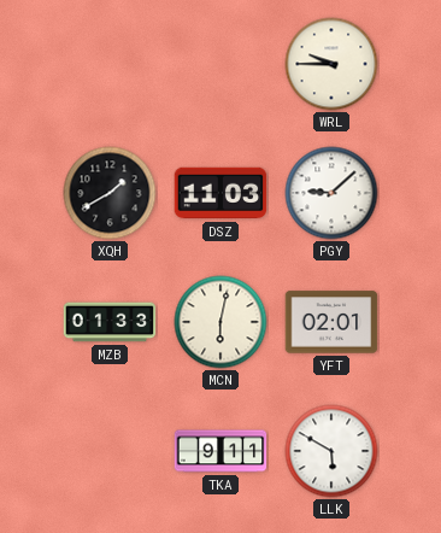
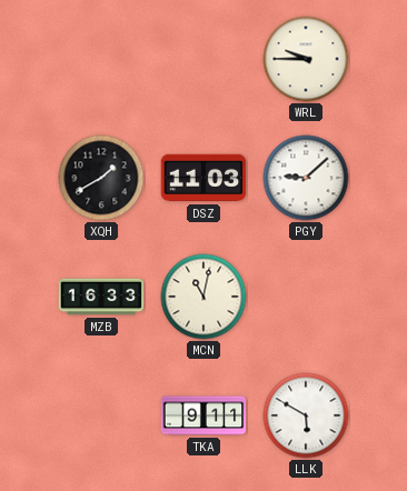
MZB: 01:33 -> 16:33 (101, 297)
MCN: 6:02 -> 11:02 (203, 297)
YFT: 02:01 -> none (331, 322)
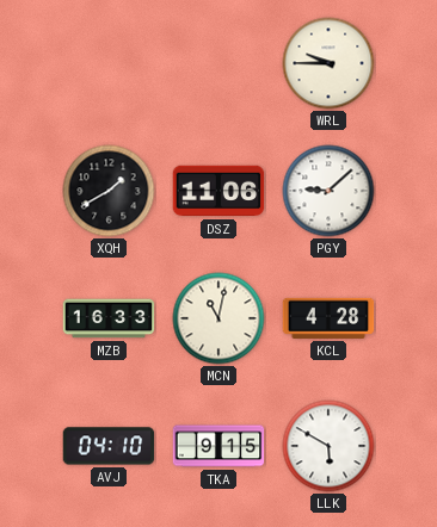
DSZ: 11:03 -> 11:06 (219, 191)
KCL: none -> 4:28 (328, 318)
AVJ: none -> 04:10 (109, 446)
TKA: 9:11 -> 9:15 (219, 446)
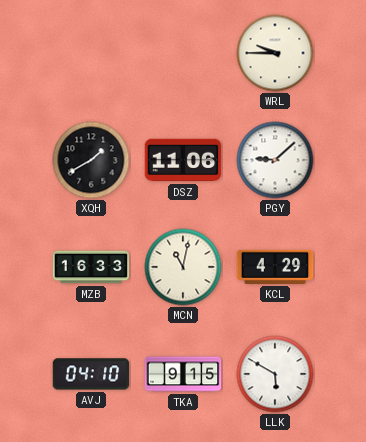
KCL: 4:28 -> 4:29 (275, 267)
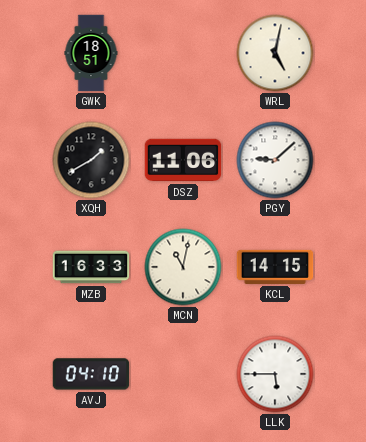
GWK: none -> 18:51 (91, 53)
WRL: 9:45 -> 5:02 (275, 53)
KCL: 4:29 -> 14:15 (275, 267)
TKA: 9:15 -> none (183, 374)
LLK: 5:50 -> 5:45 (275, 374)
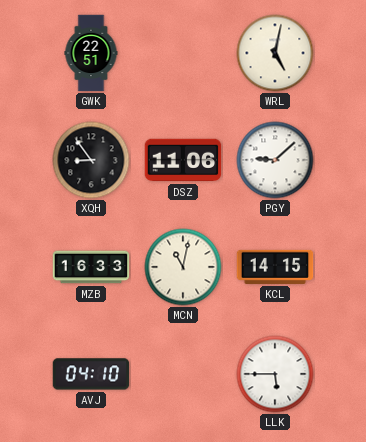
GWK: 18:51 -> 22:51 (91, 53)
XQH: 1:40 -> 8:54 (91, 160)
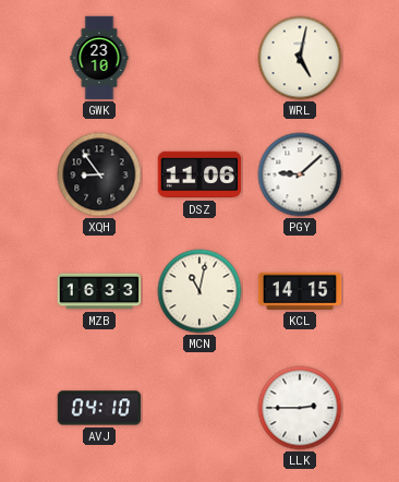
GWK: 22:51 -> 23:10 (99, 58)
LLK: 5:45 -> 2:45 (300, 408)
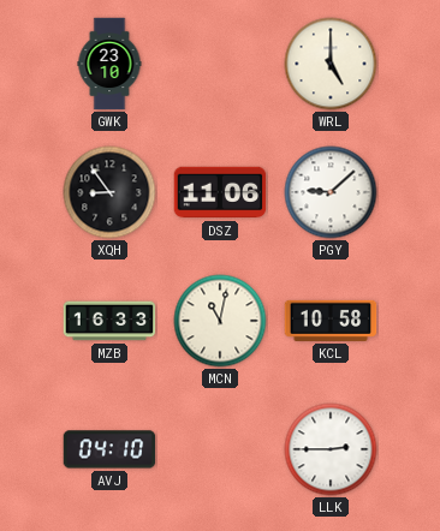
WRL: 5:02 -> 5:00 (331, 64)
KCL: 14:15 -> 10:58 (331, 321)
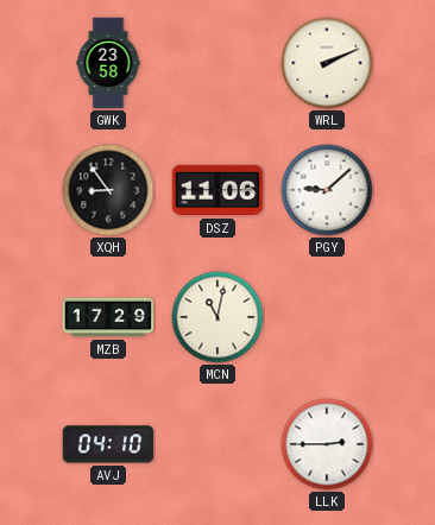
GWK: 23:10 -> 23:58 (108, 63)
WRL: 5:00 -> 2:11 (327, 63)
MZB: 16:33 -> 17:29 (108, 317)
KCL: 10:58 -> none (331, 321)
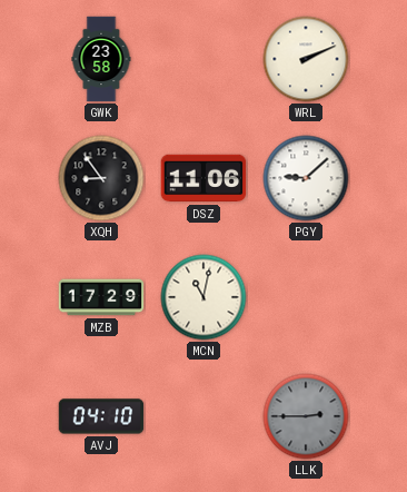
LLK dial: white -> grey (306, 416)
